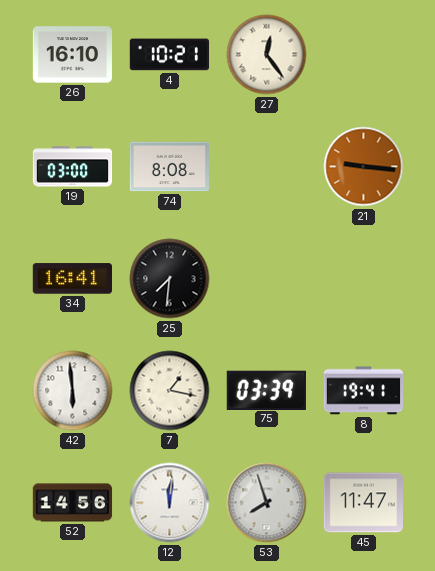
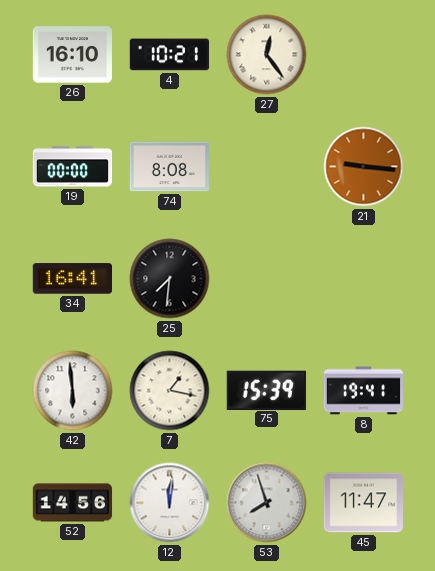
19: 03:00 -> 00:00 (73, 167)
75: 03:39 -> 15:39 (266, 390)
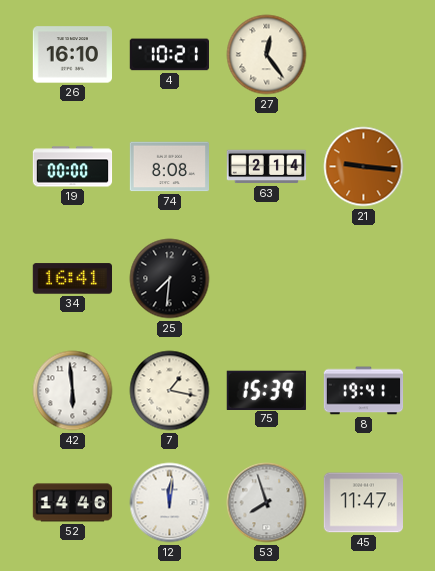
63: none -> 2:14 (267, 167)
52: 14:56 -> 14:46 (73, 503)
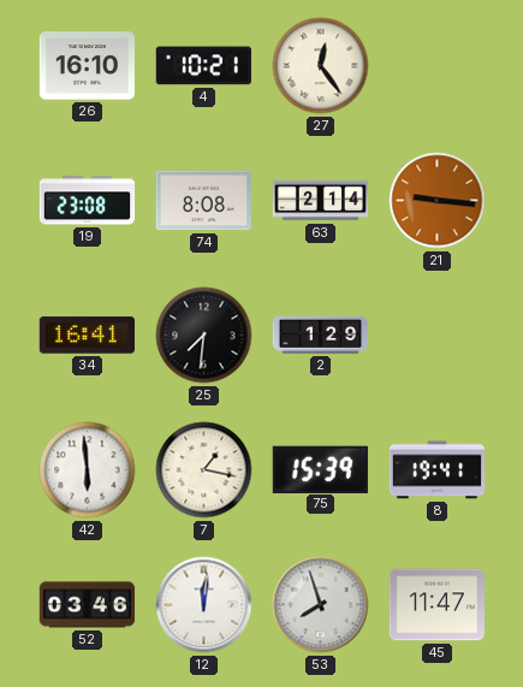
19: 00:00 -> 23:08 (88, 201)
2: none -> 1:29 (321, 334)
52: 14:46 -> 03:46 (88, 605)
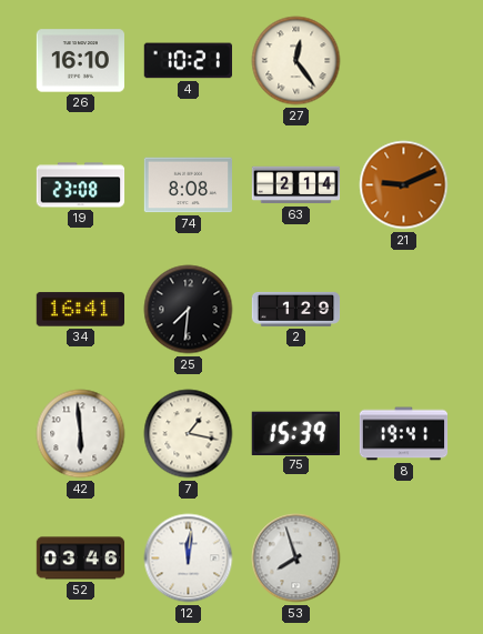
21: 9:16 -> 9:11 (404, 185)
45: 11:47 -> none (436, 605)
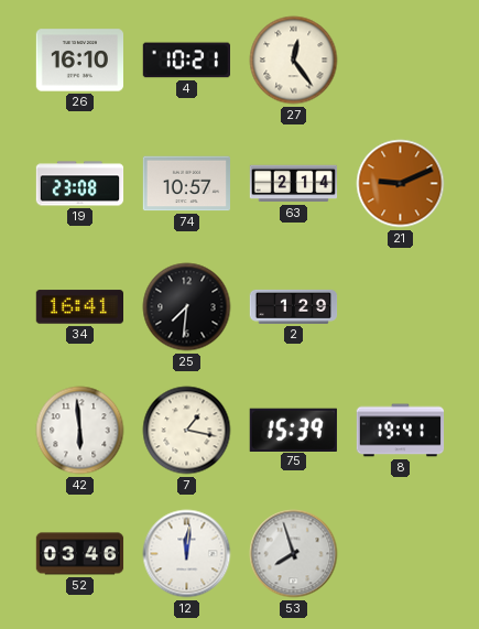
74: 8:08 -> 10:57 (186, 184)
